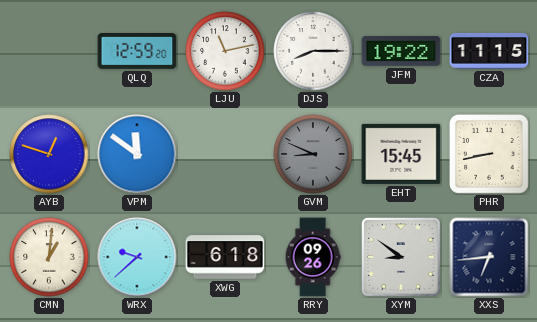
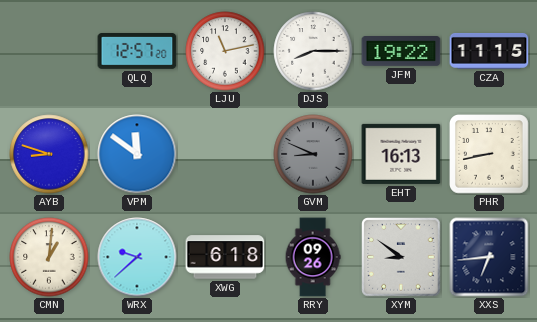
QLQ: 12:59 -> 12:57 (137, 52)
AYB: 12:48 -> 8:48 (49, 154)
EHT: 15:45 -> 16:13 (401, 154)
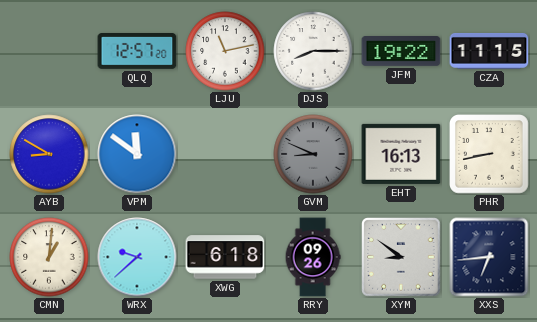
AYB: 8:48 -> 8:50 (49, 154)
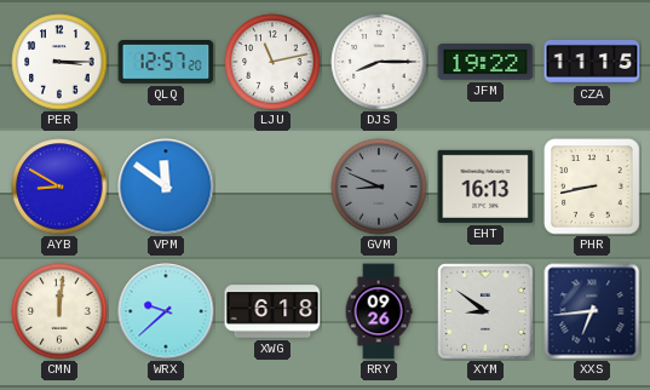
PER: none -> 3:15 (59, 62)
CMN: 1:01 -> 12:01 (59, 311)
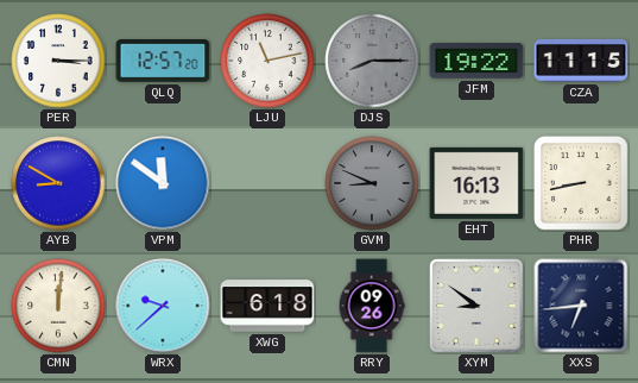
DJS dial: white -> grey (372, 61)
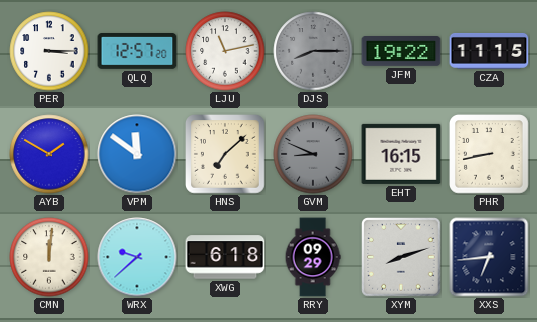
AYB: 8:50 -> 1:50 (49, 154)
HNS: none -> 7:08 (226, 155)
EHT: 16:13 -> 16:15 (401, 154)
RRY: 09:26 -> 09:29 (313, 257)
XYM: 8:51 -> 8:12 (401, 257)
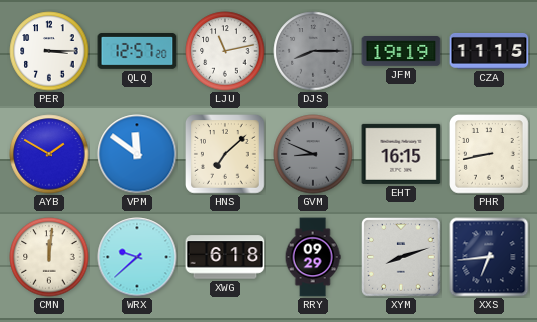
JFM: 19:22 -> 19:19 (401, 51)
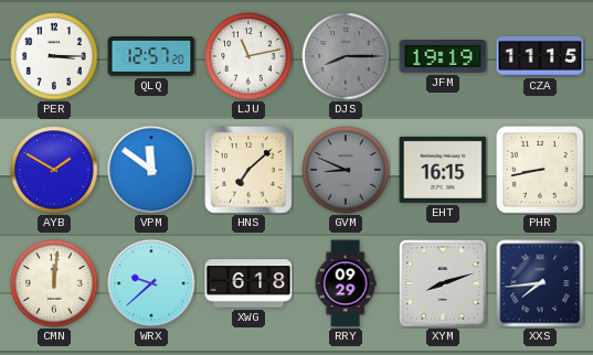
XXS: 6:44 -> 7:44 (540, 283)
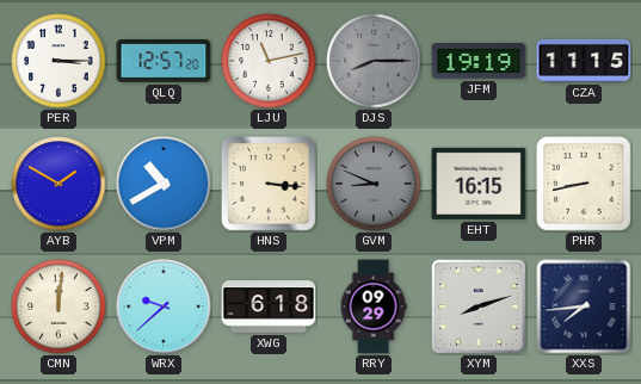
VPM: 11:51 -> 10:40 (164, 184)
HNS: 7:08 -> 3:16 (270, 185)
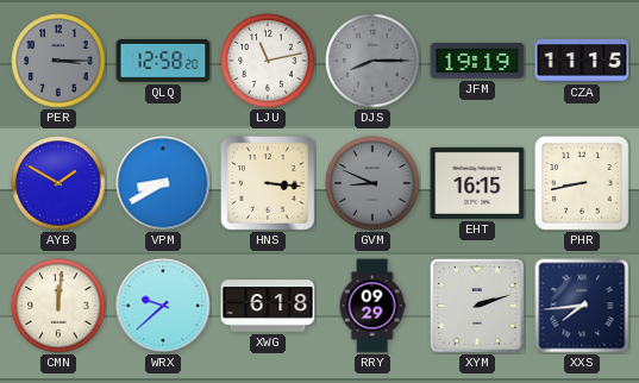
PER dial: white -> grey (58, 61)
QLQ: 12:57 -> 12:58 (163, 62)
VPM: 10:40 -> 8:40 (163, 183)
XYM: 8:12 -> 2:12 (477, 306)
